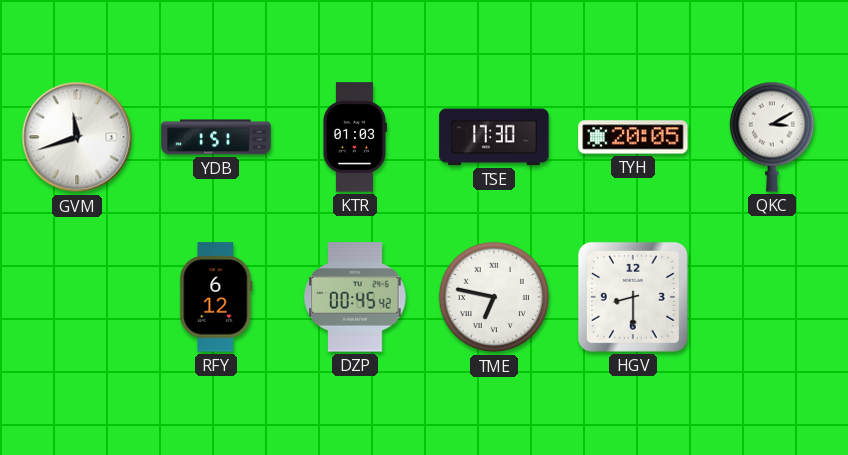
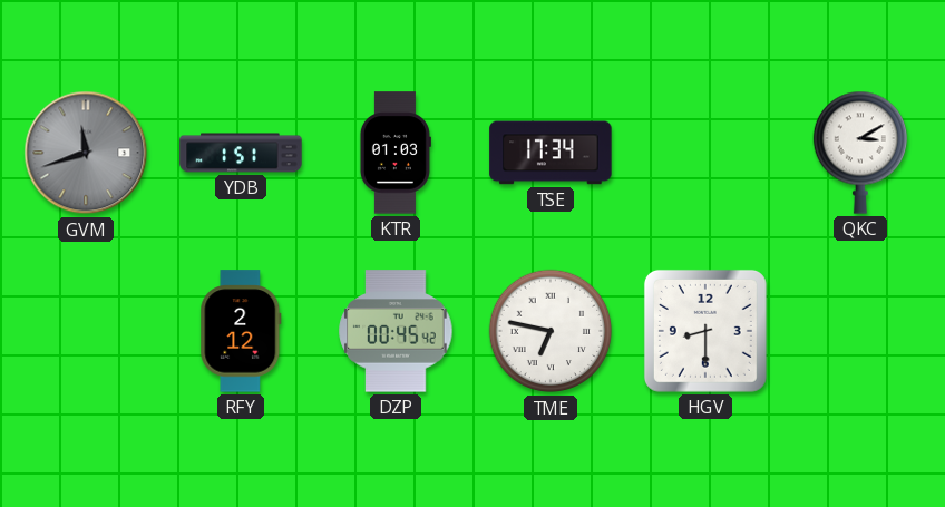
GVM dial: white -> grey (86, 153)
TSE: 17:30 -> 17:34 (551, 153)
TYH: 20:05 -> none (633, 137)
RFY: 6:12 -> 2:12 (241, 331)
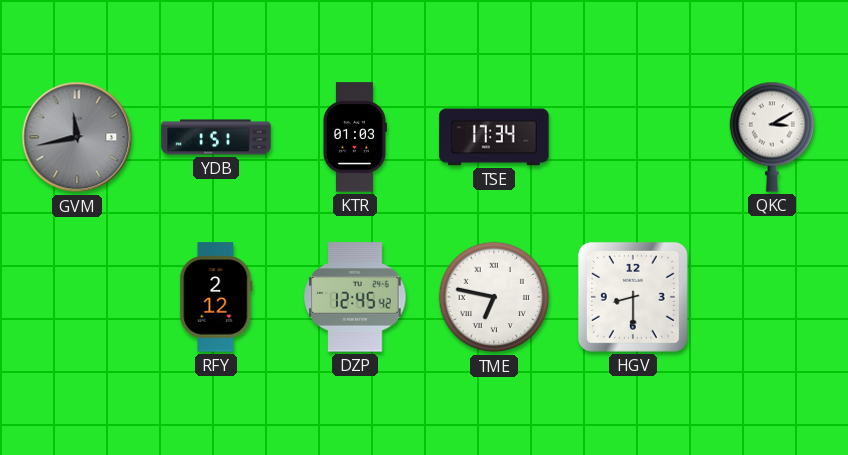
GVM: 11:42 -> 11:43 (77, 137)
DZP: 00:45 -> 12:45 (355, 297)
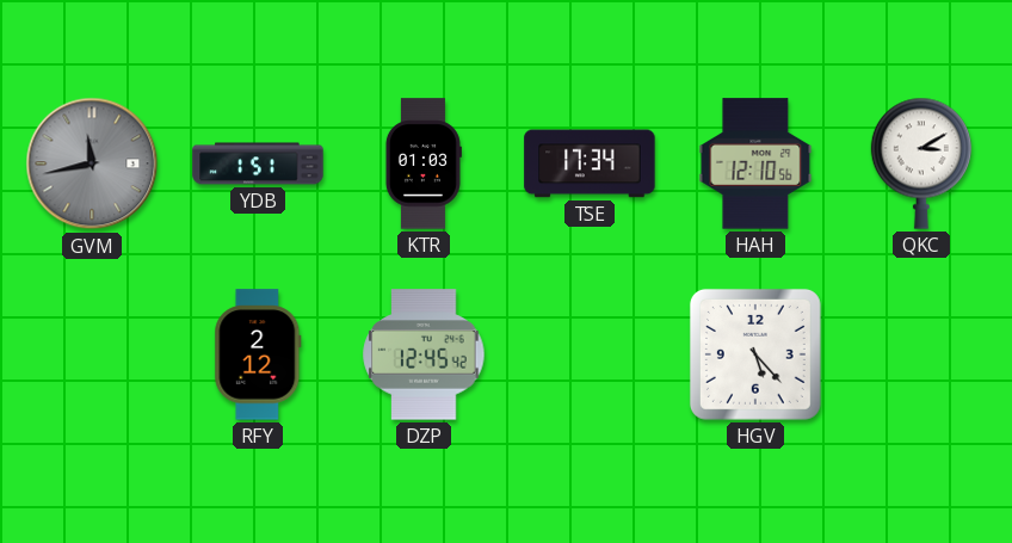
HAH: none -> 12:10 (755, 163)
TME: 6:47 -> none (494, 297)
HGV: 8:30 -> 5:23 (755, 354)
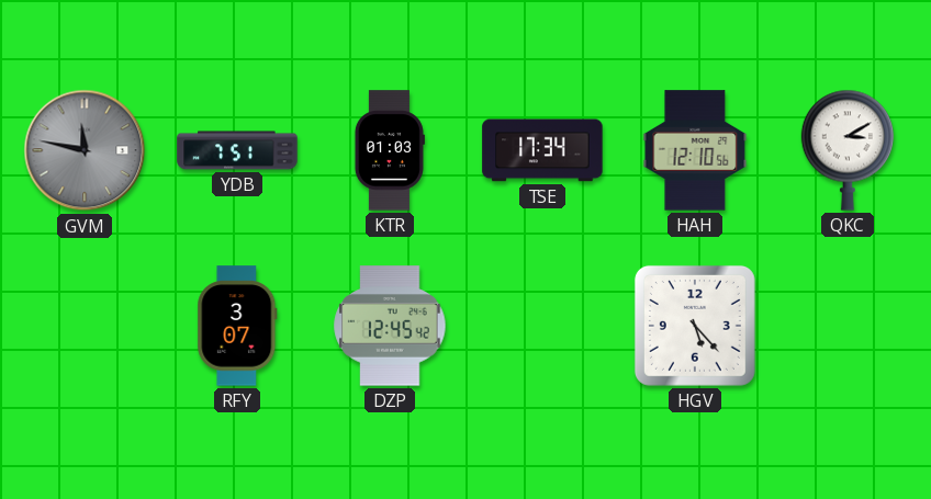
GVM: 11:43 -> 11:47 (85, 150)
YDB: 1:51 -> 7:51 (237, 150)
RFY: 2:12 -> 3:07 (237, 326)
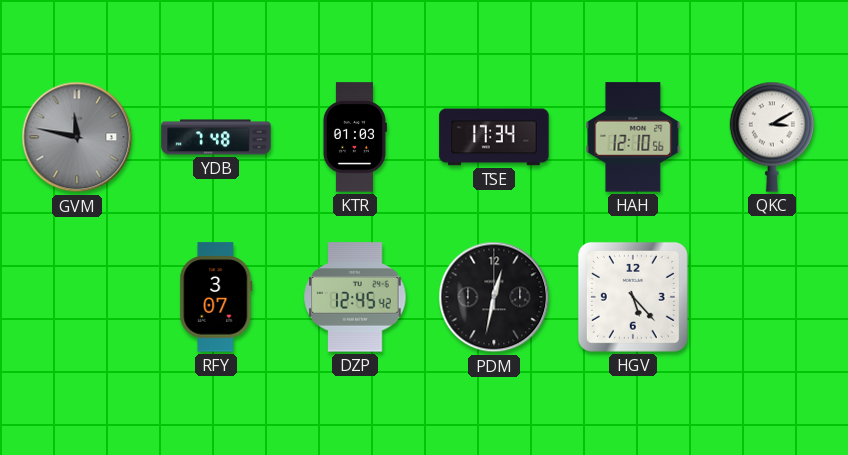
YDB: 7:51 -> 7:48 (216, 137)
PDM: none -> 12:32 (494, 297)
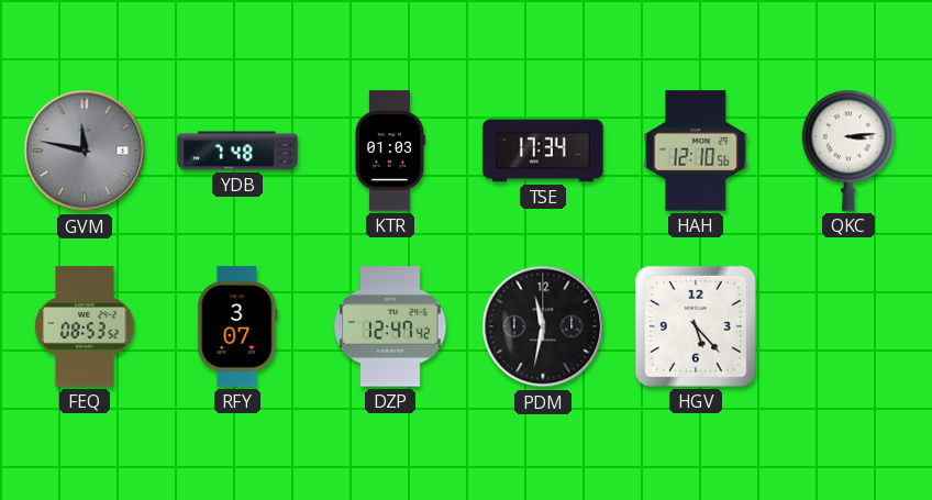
QKC: 3:10 -> 3:14 (847, 151)
FEQ: none -> 08:53 (85, 326)
DZP: 12:45 -> 12:47 (390, 326)
PDM: 12:32 -> 11:32 (543, 326)
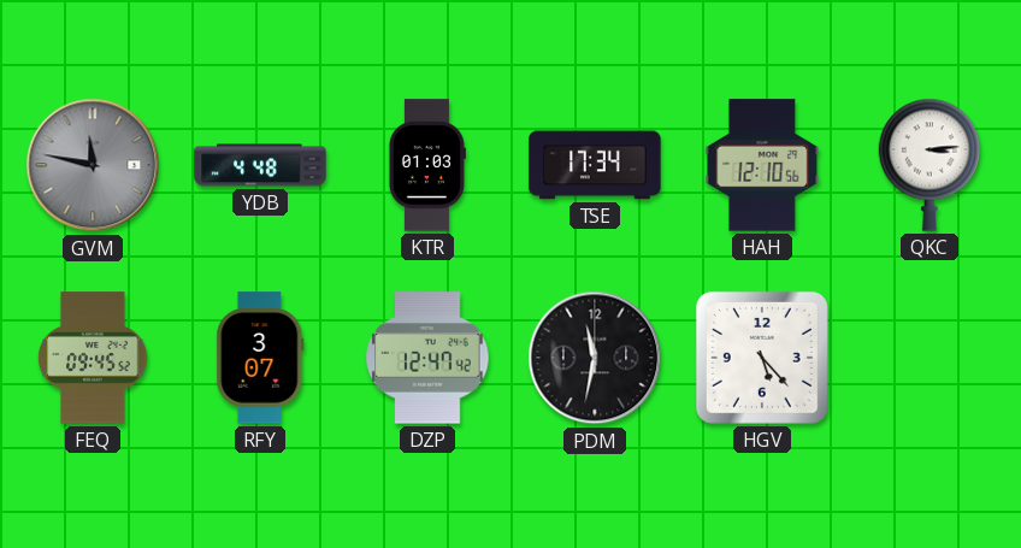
YDB: 7:48 -> 4:48 (260, 165)
FEQ: 08:53 -> 09:45 (93, 358)
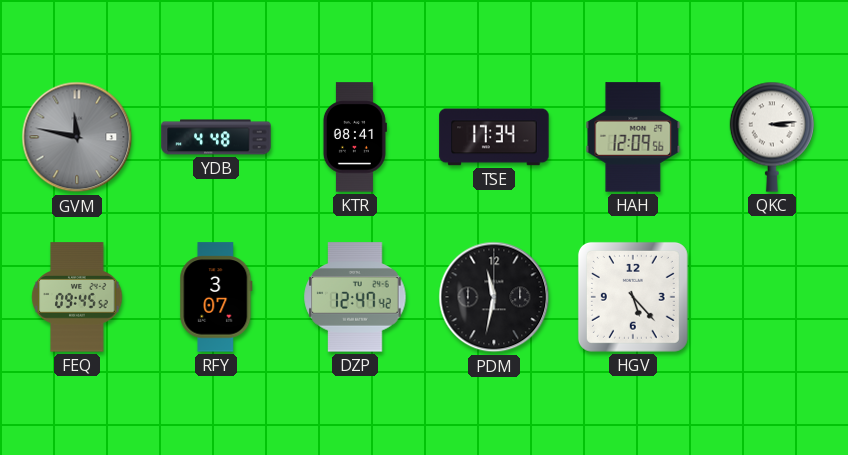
KTR: 01:03 -> 08:41 (354, 137)
HAH: 12:10 -> 12:09 (633, 137)
